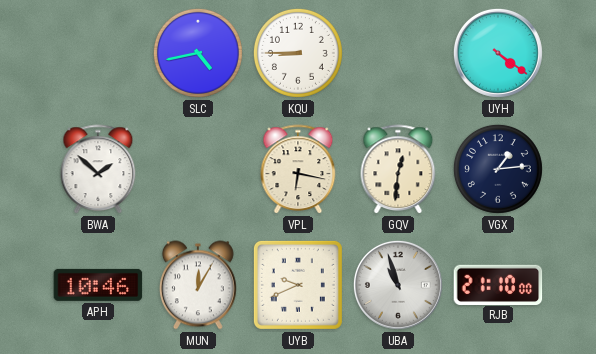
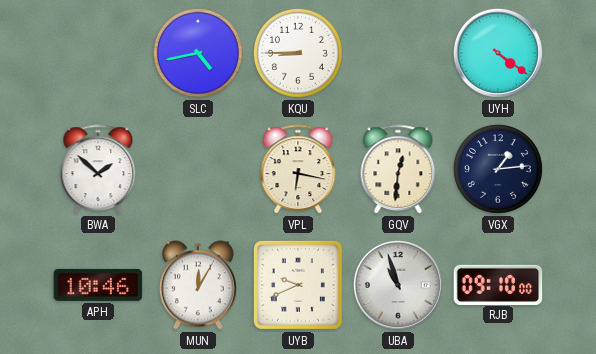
RJB: 21:10 -> 09:10 (498, 284)
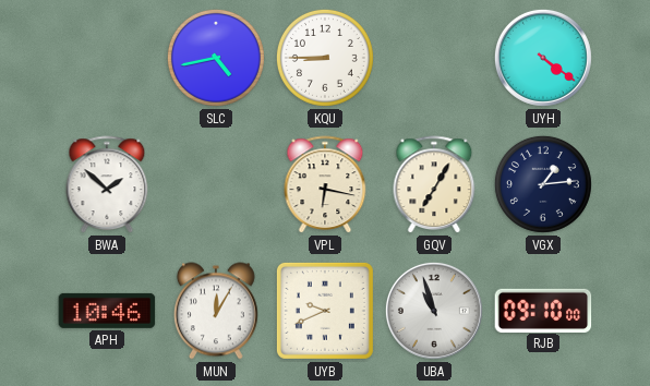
GQV: 12:31 -> 7:05 (434, 185)
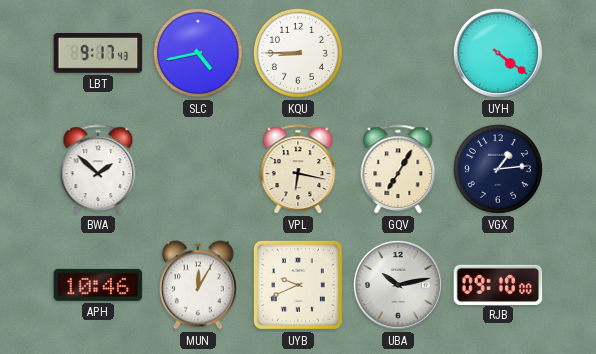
LBT: none -> 9:17 (98, 54)
UBA: 10:57 -> 10:13 (398, 285)
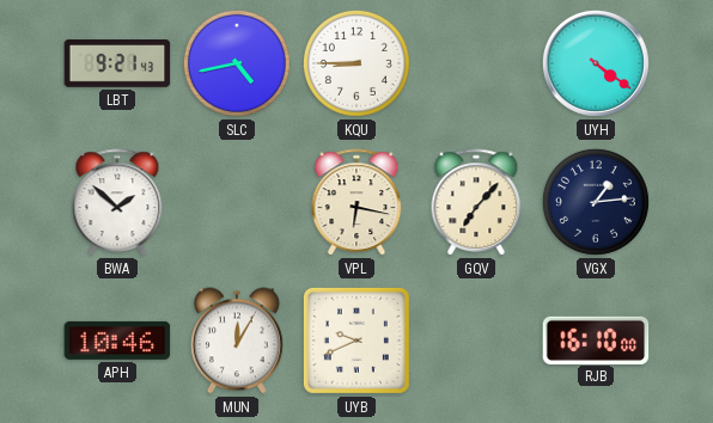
LBT: 9:17 -> 9:21 (117, 65)
GQV: 7:05 -> 7:07 (476, 203)
UBA: 10:13 -> none (398, 285)
RJB: 09:10 -> 16:10 (596, 339)
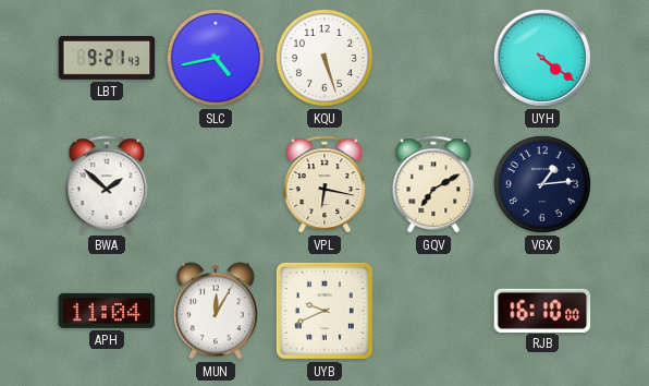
KQU: 8:45 -> 5:27 (324, 58)
GQV: 7:07 -> 7:10 (433, 185)
APH: 10:46 -> 11:04 (107, 311)
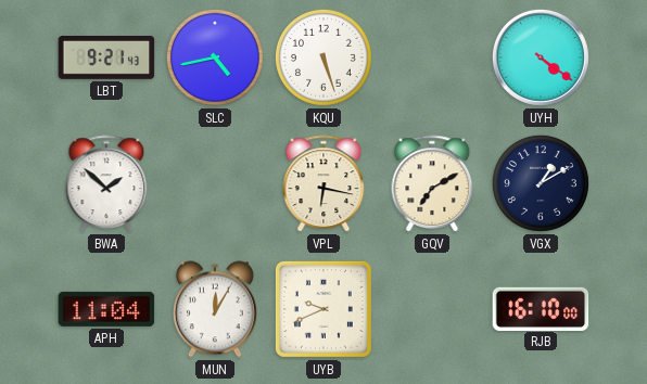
VGX: 1:14 -> 1:10 (541, 183)
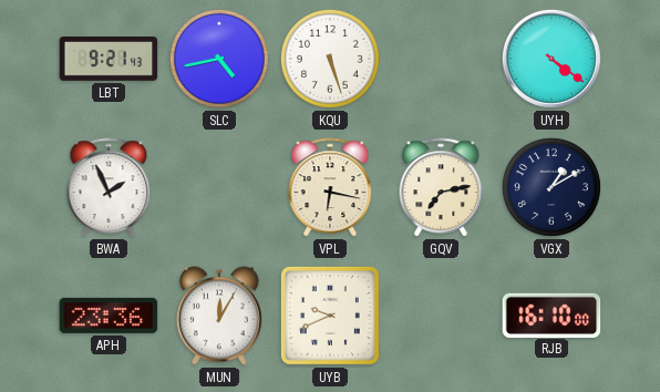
BWA: 1:52 -> 1:56 (109, 188)
GQV: 7:10 -> 7:13 (441, 188)
APH: 11:04 -> 23:36 (109, 316)
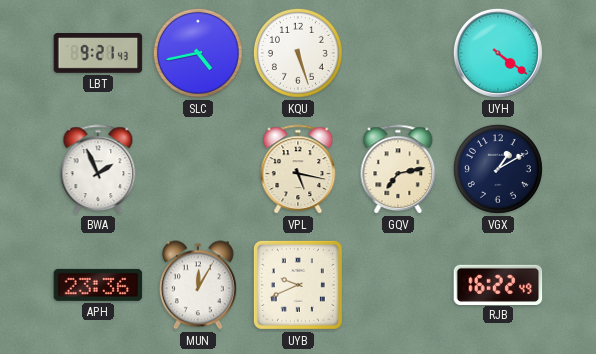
VPL: 6:17 -> 5:17 (298, 170)
RJB: 16:10 -> 16:22 (498, 284)
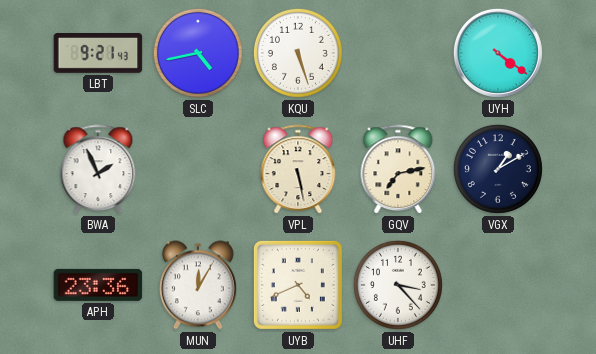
VPL: 5:17 -> 5:28 (298, 170)
UYB: 9:41 -> 4:41 (298, 285)
UHF: none -> 3:23 (398, 285)
RJB: 16:22 -> none (498, 284)
